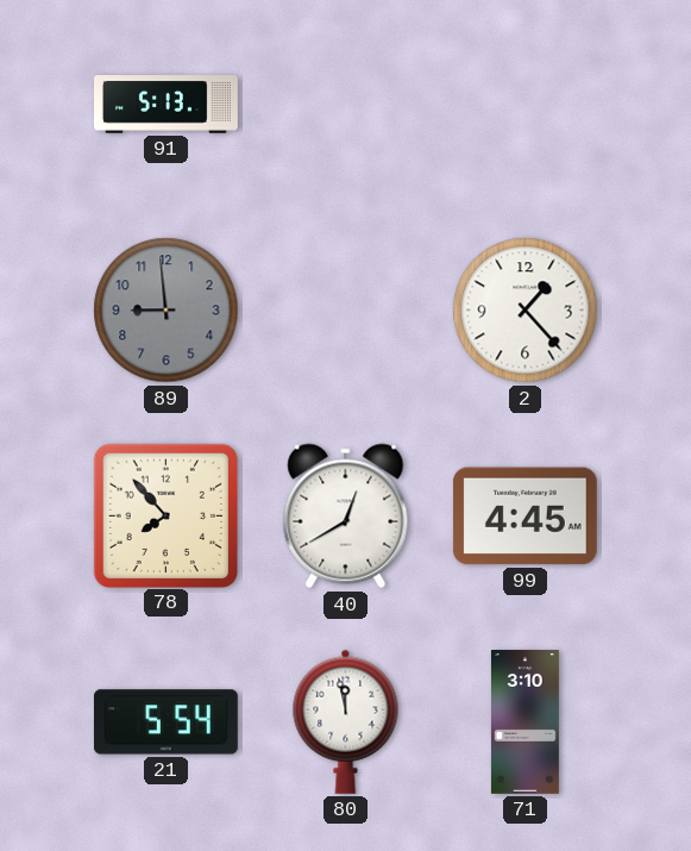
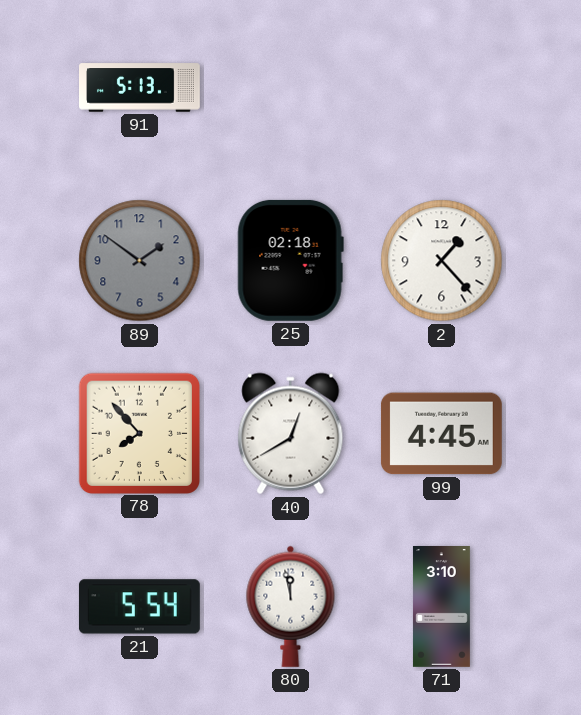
89: 8:59 -> 1:51 (140, 261)
25: none -> 02:18 (290, 260)
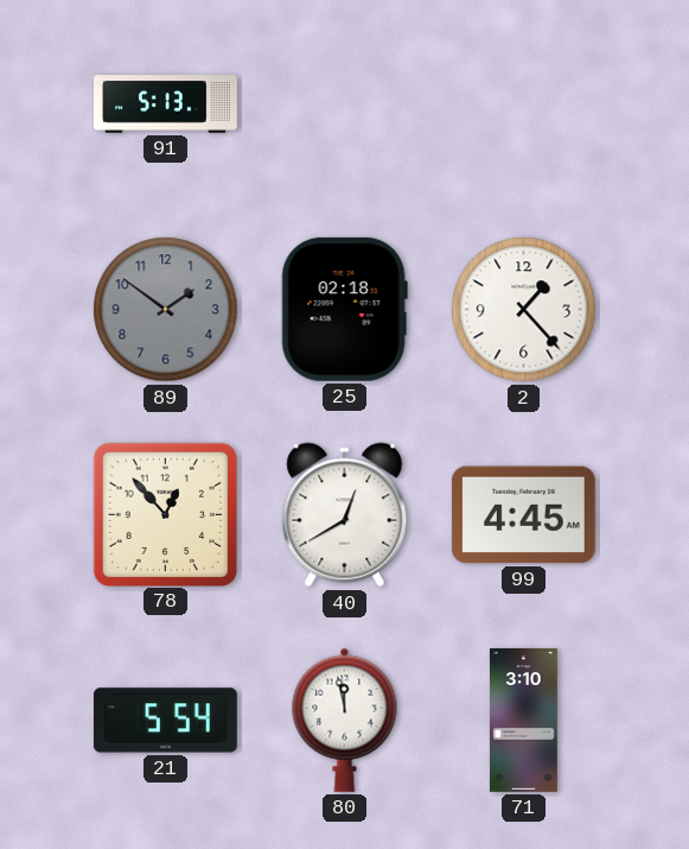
78: 7:53 -> 12:53 (165, 514)
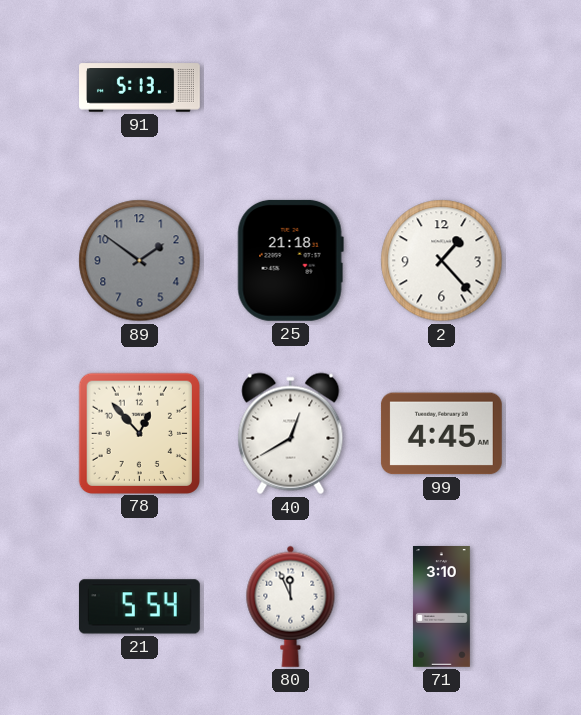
25: 02:18 -> 21:18 (290, 260)
80: 11:58 -> 11:56 (291, 606)
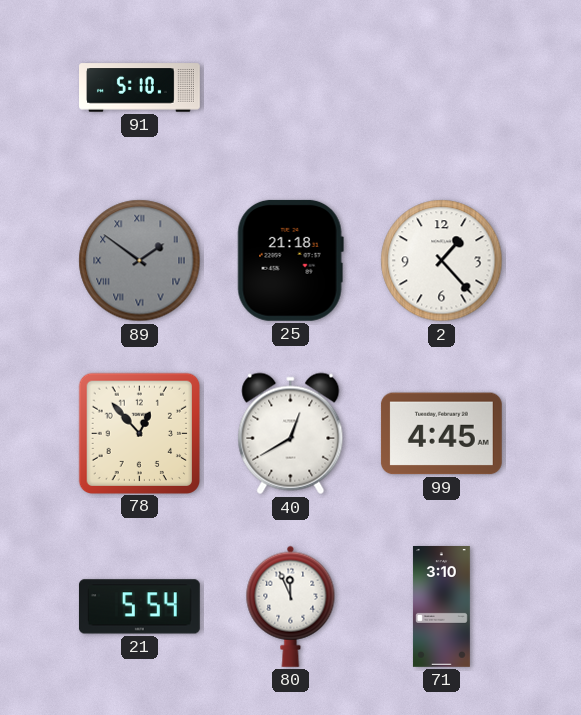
91: 5:13 -> 5:10 (140, 88)
89 numerals: Arabic -> Roman (140, 261)
